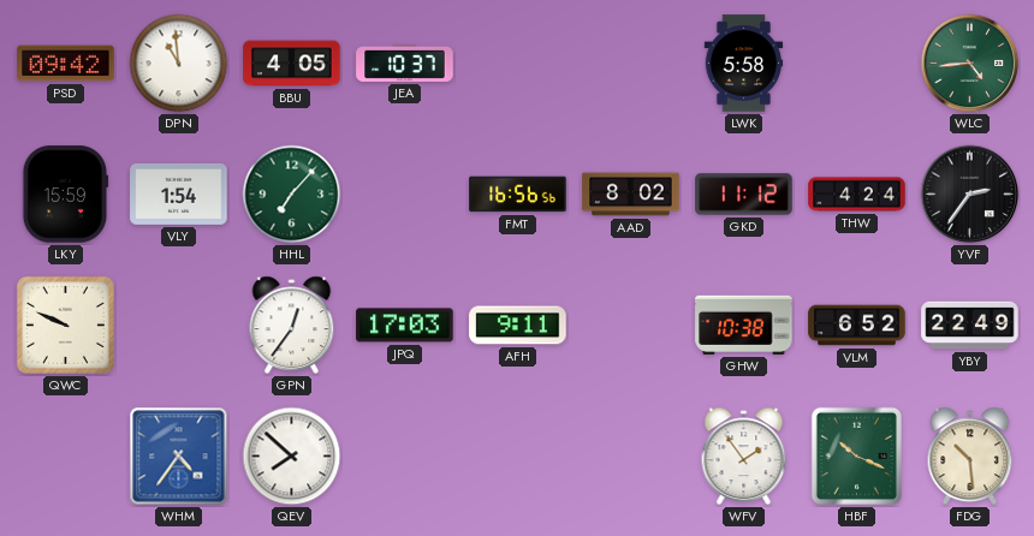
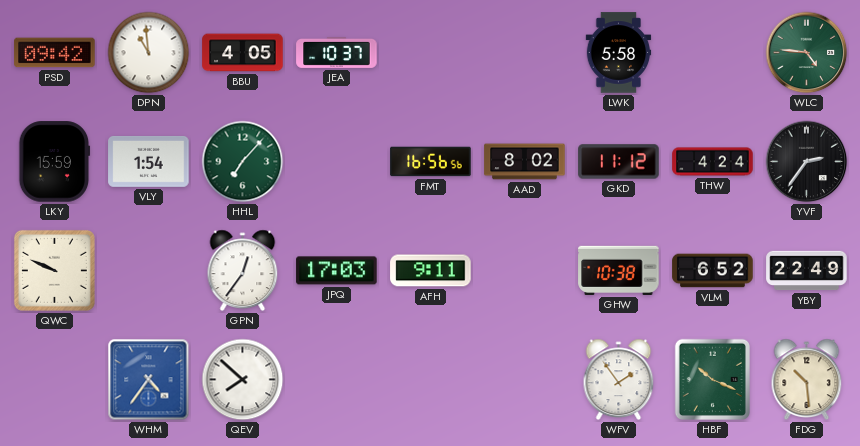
WLC: 4:44 -> 4:46 (807, 53)
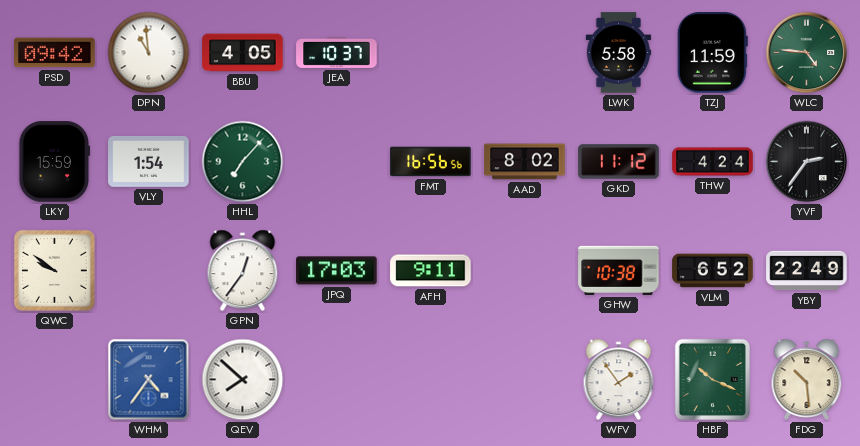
TZJ: none -> 11:59 (712, 53)
QWC: 9:49 -> 9:51 (54, 270)
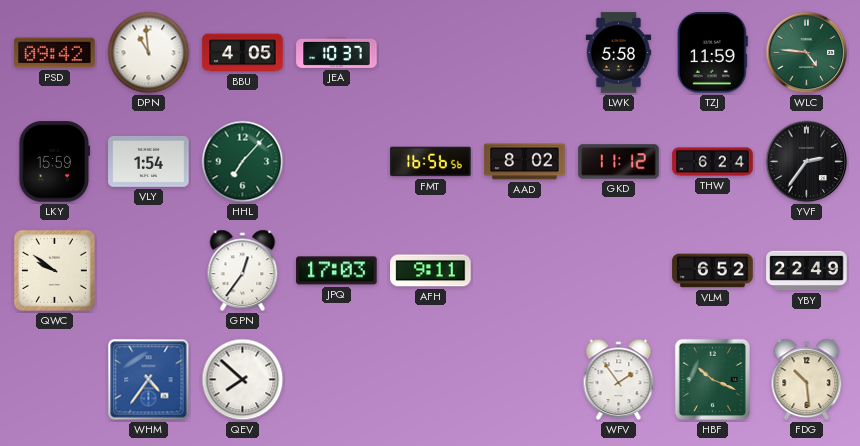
THW: 4:24 -> 6:24 (713, 162)
GHW: 10:38 -> none (619, 270)
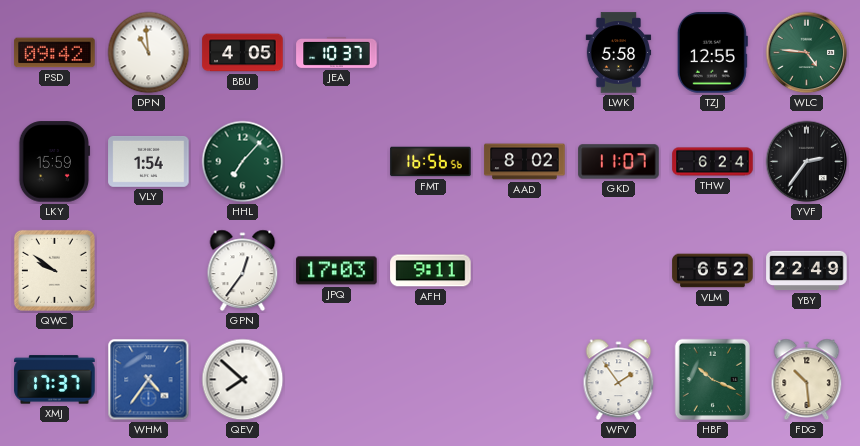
TZJ: 11:59 -> 12:55 (712, 53)
GKD: 11:12 -> 11:07 (619, 162)
XMJ: none -> 17:37 (55, 380)
